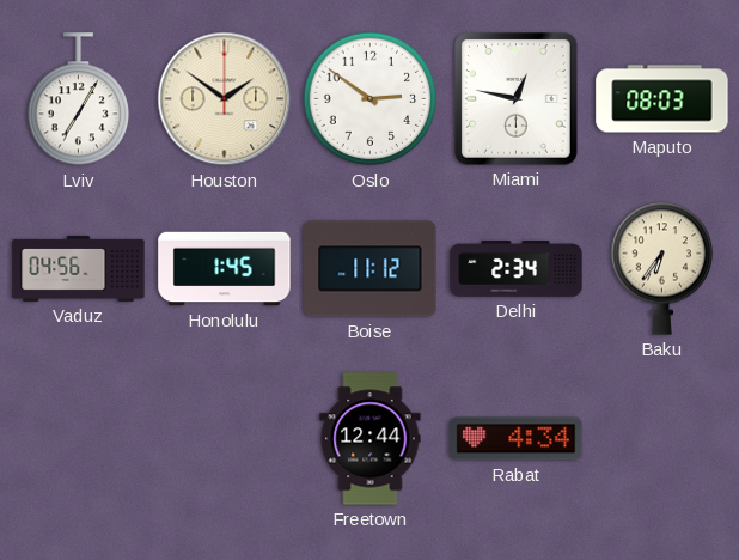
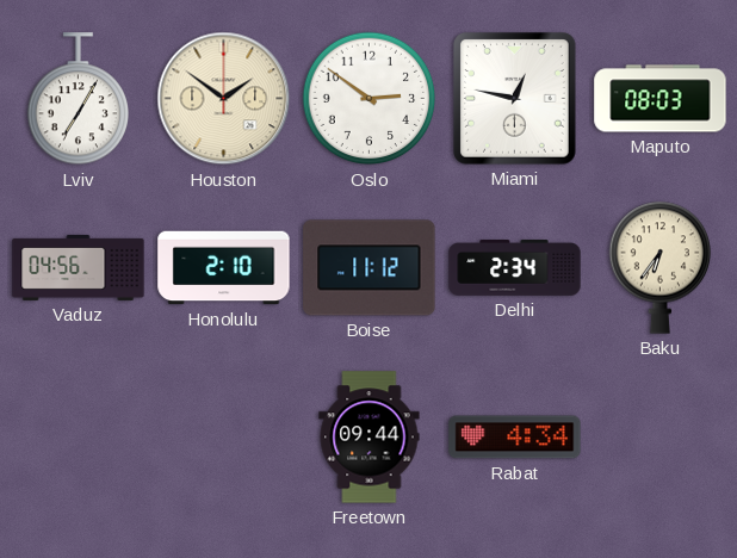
Honolulu: 1:45 -> 2:10 (224, 268)
Freetown: 12:44 -> 09:44 (370, 438)
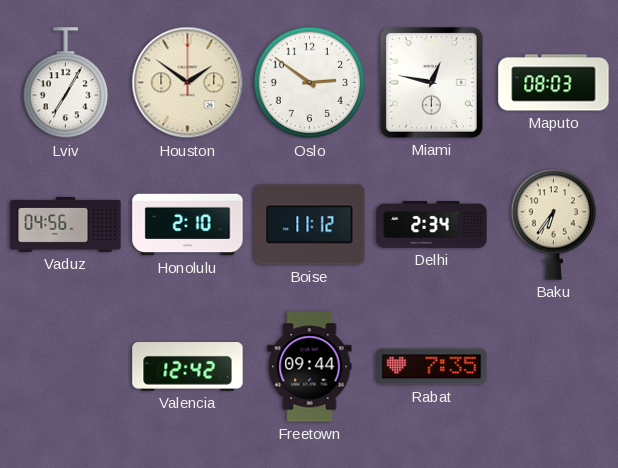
Valencia: none -> 12:42 (188, 367)
Rabat: 4:34 -> 7:35 (432, 367)
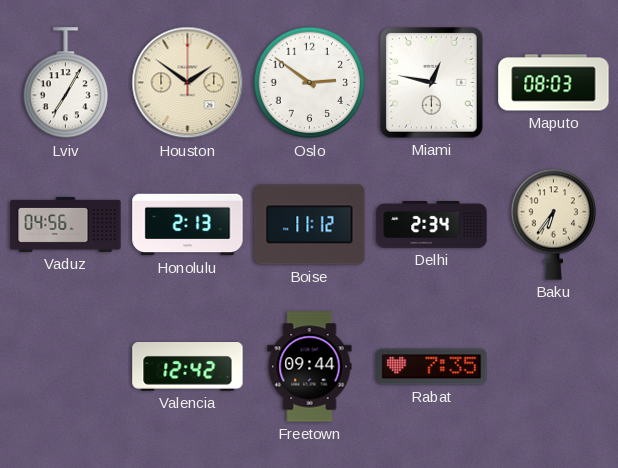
Honolulu: 2:10 -> 2:13 (188, 225)
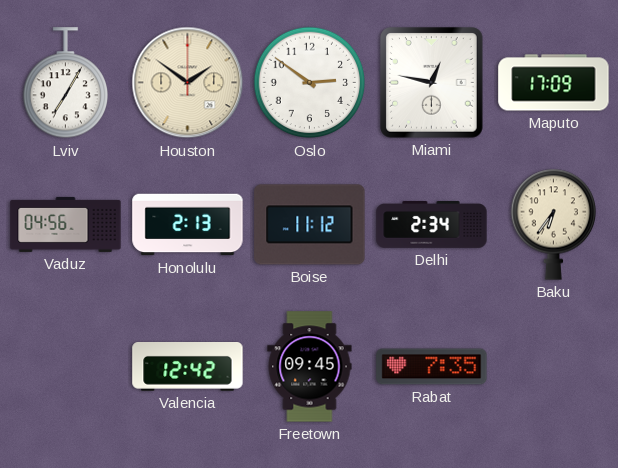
Maputo: 08:03 -> 17:09 (554, 83)
Freetown: 09:44 -> 09:45 (310, 367)
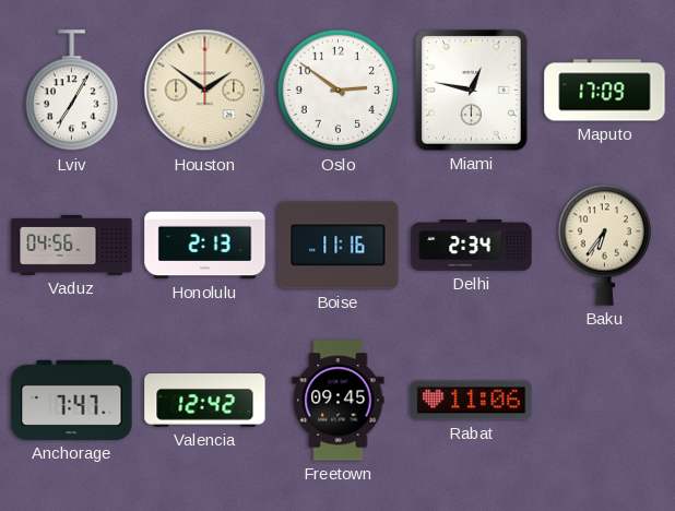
Boise: 11:12 -> 11:16 (339, 246)
Anchorage: none -> 7:47 (72, 400)
Rabat: 7:35 -> 11:06 (472, 401)
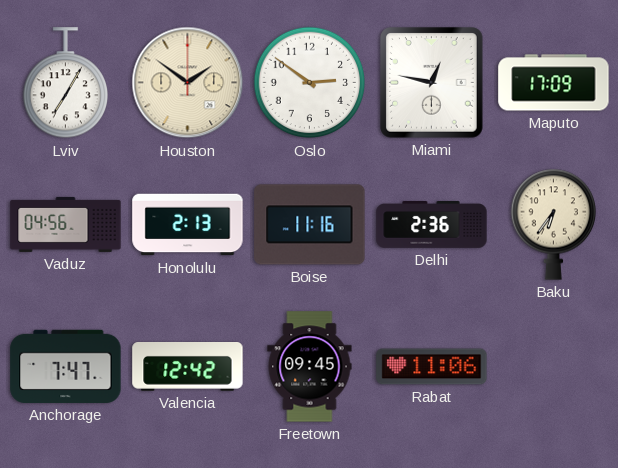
Delhi: 2:34 -> 2:36 (432, 225)
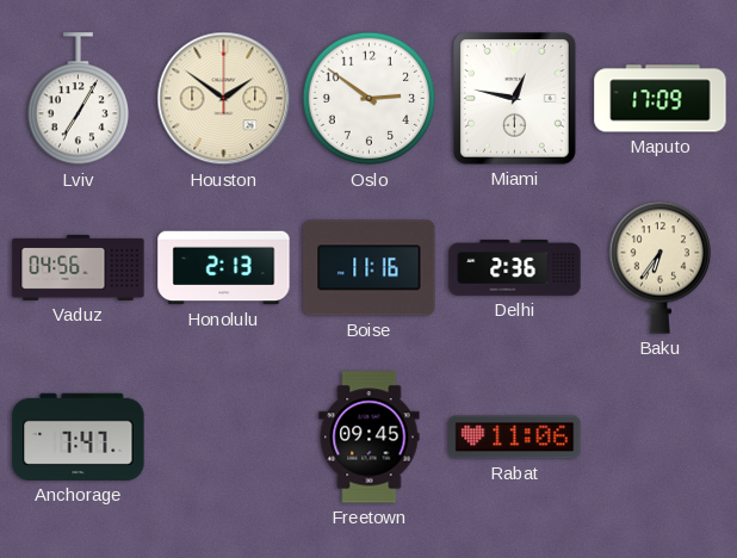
Valencia: 12:42 -> none (188, 367)
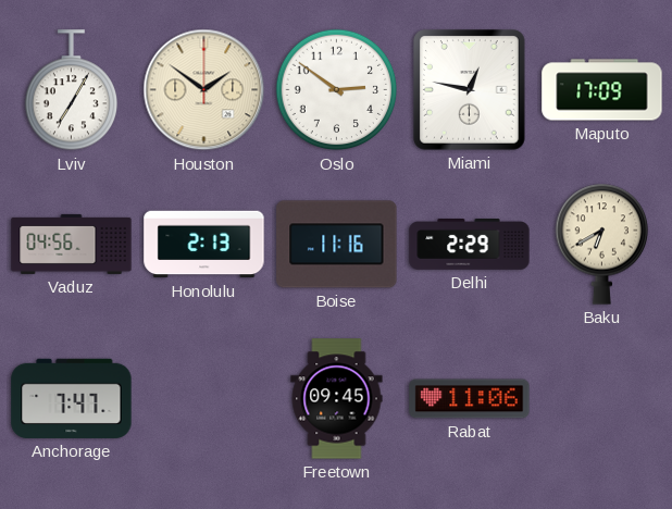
Delhi: 2:36 -> 2:29 (470, 245)
Baku: 6:36 -> 6:40 (601, 244)
